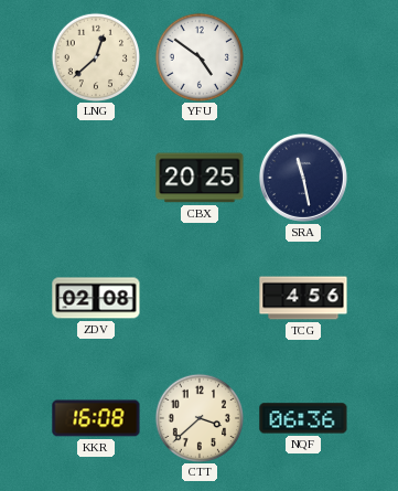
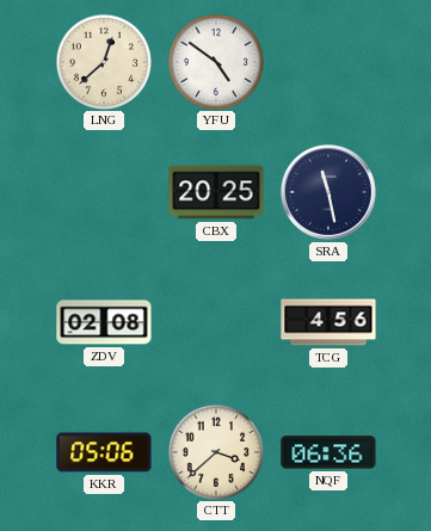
KKR: 16:08 -> 05:06 (104, 452)
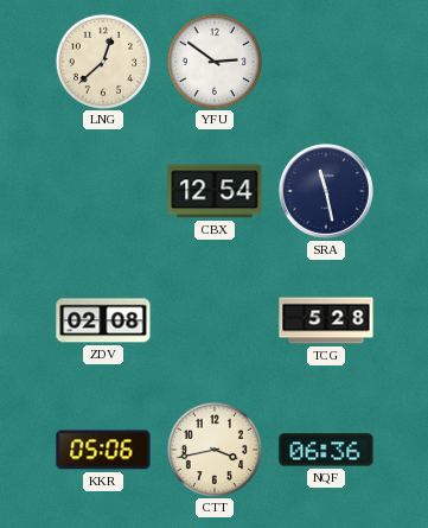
YFU: 4:51 -> 2:51 (213, 61)
CBX: 20:25 -> 12:54 (215, 191)
TCG: 4:56 -> 5:28 (326, 320)
CTT: 3:38 -> 3:43 (213, 449)
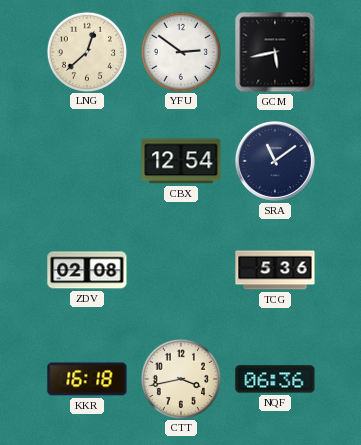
GCM: none -> 5:43 (275, 52)
SRA: 11:28 -> 11:09 (275, 161)
TCG: 5:28 -> 5:36 (275, 270)
KKR: 05:06 -> 16:18 (87, 379)
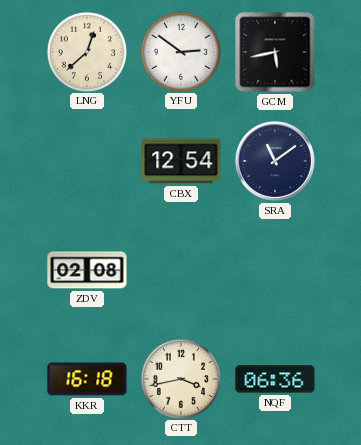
TCG: 5:36 -> none (275, 270)
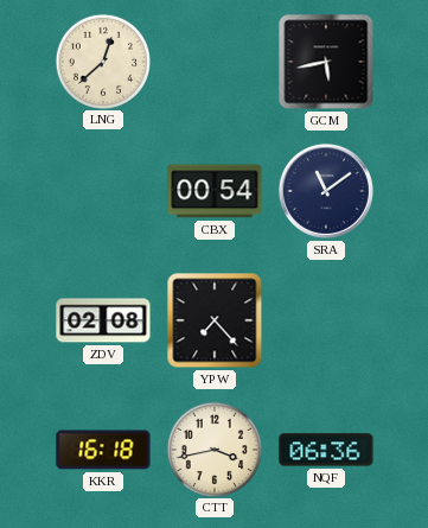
YFU: 2:51 -> none (180, 51)
CBX: 12:54 -> 00:54 (215, 191)
YPW: none -> 7:23 (215, 320)
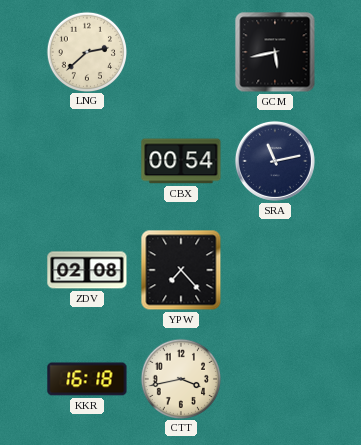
LNG: 12:38 -> 2:38 (86, 51)
SRA: 11:09 -> 11:13 (275, 161)
NQF: 06:36 -> none (326, 450)
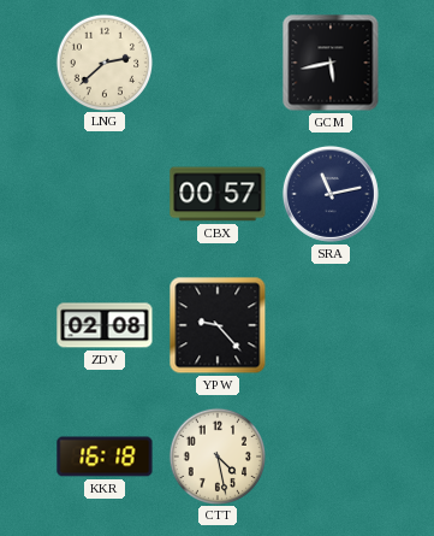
CBX: 00:54 -> 00:57 (218, 194)
YPW: 7:23 -> 9:23 (218, 325)
CTT: 3:43 -> 4:28 (216, 455)
